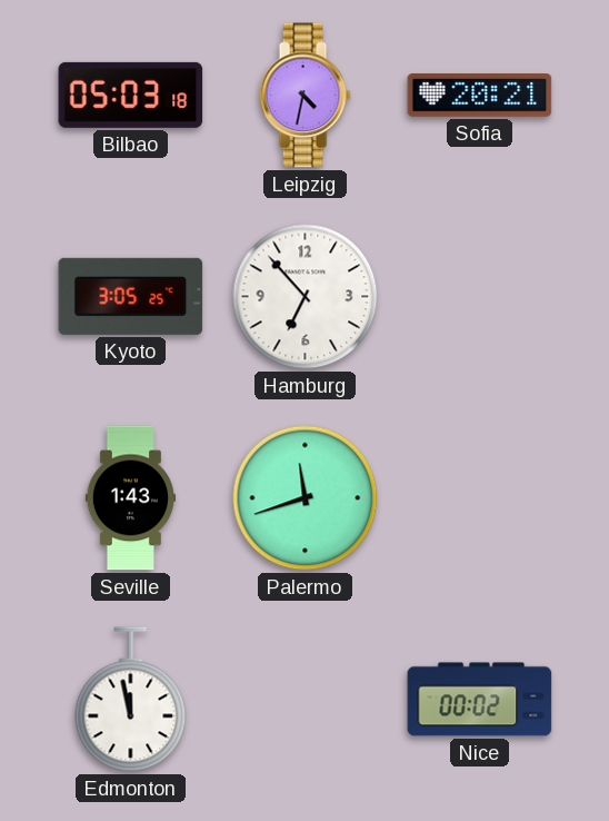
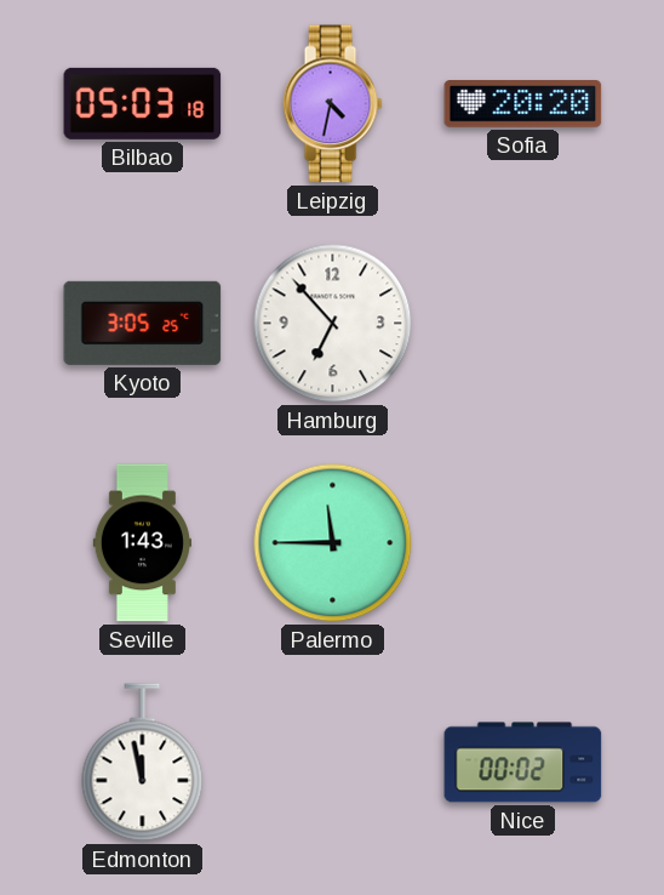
Sofia: 20:21 -> 20:20 (523, 104)
Palermo: 11:42 -> 11:45 (333, 543)
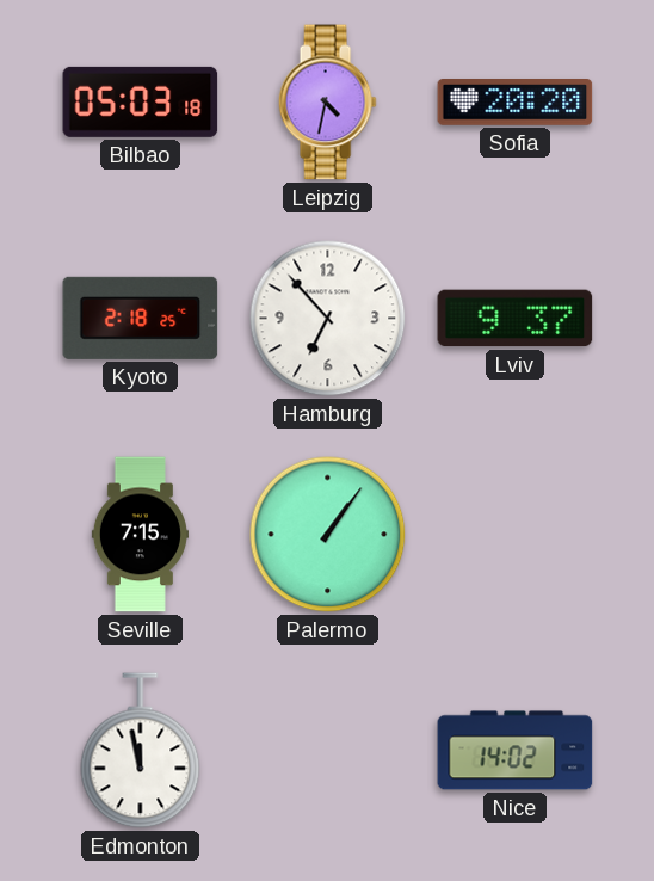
Kyoto: 3:05 -> 2:18 (141, 318)
Lviv: none -> 9:37 (516, 319)
Seville: 1:43 -> 7:15 (140, 535)
Palermo: 11:45 -> 1:06 (328, 535)
Nice: 00:02 -> 14:02 (516, 751)
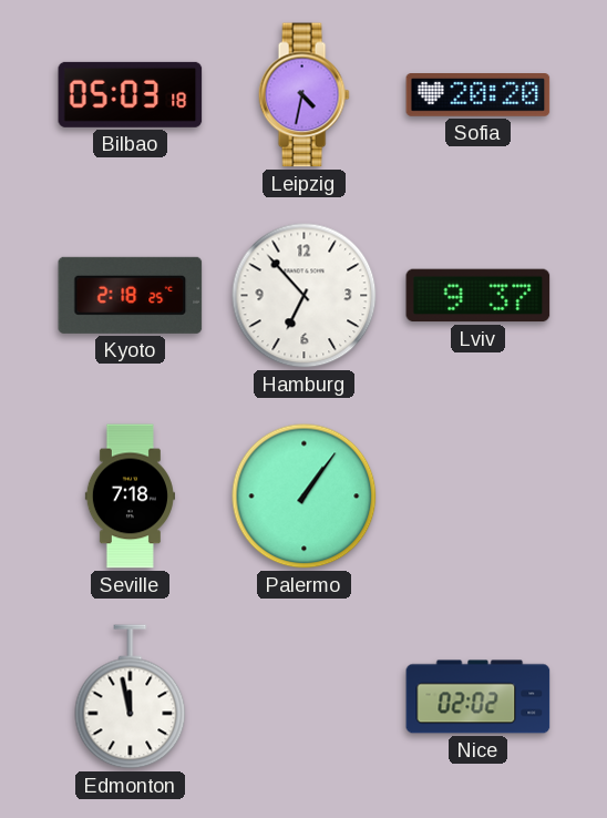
Seville: 7:15 -> 7:18 (130, 497)
Nice: 14:02 -> 02:02 (479, 697)
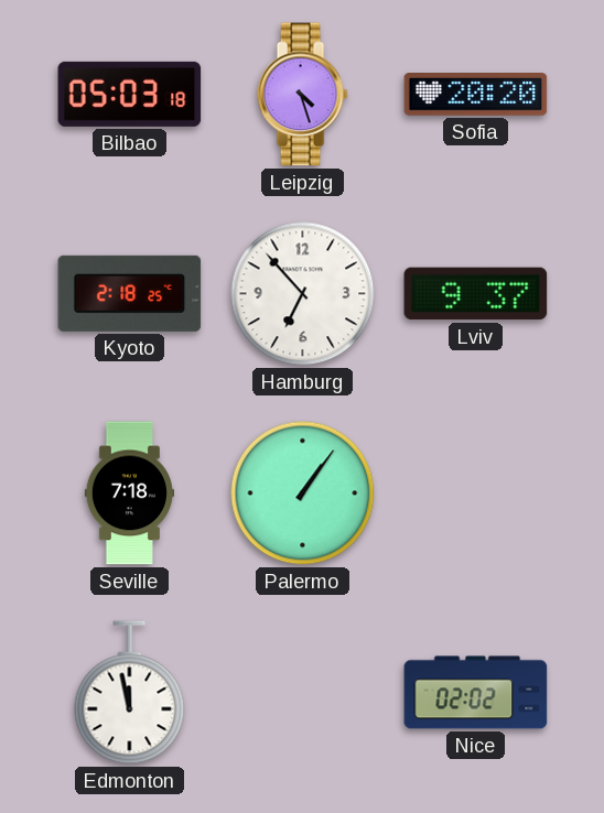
Leipzig: 4:32 -> 4:27 (302, 95)
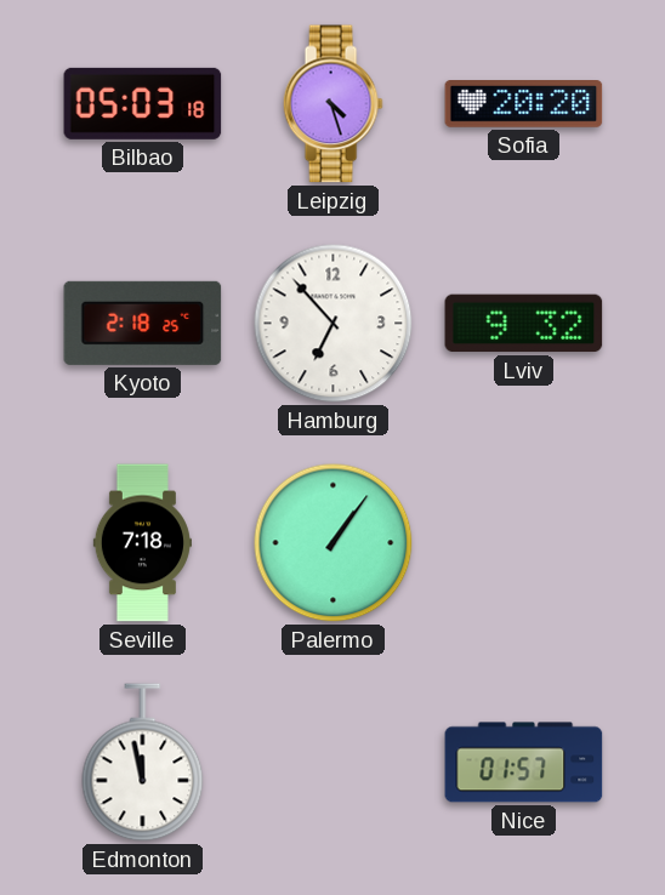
Lviv: 9:37 -> 9:32 (524, 324)
Nice: 02:02 -> 01:57 (524, 763)
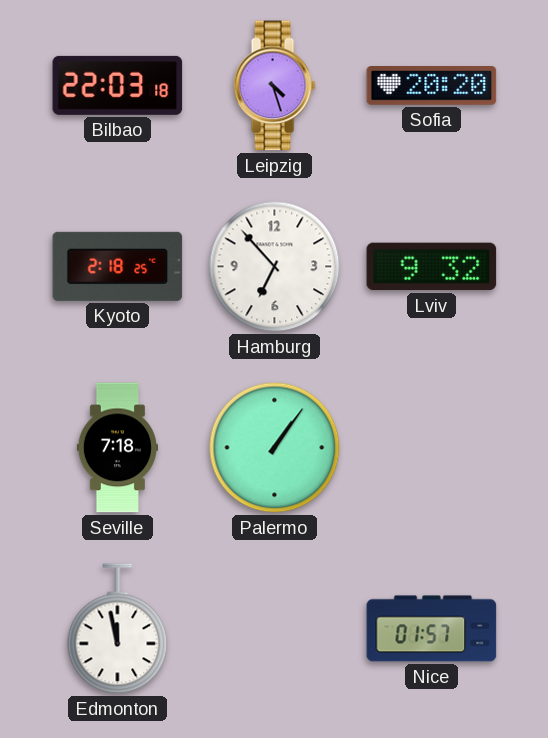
Bilbao: 05:03 -> 22:03 (118, 85)
